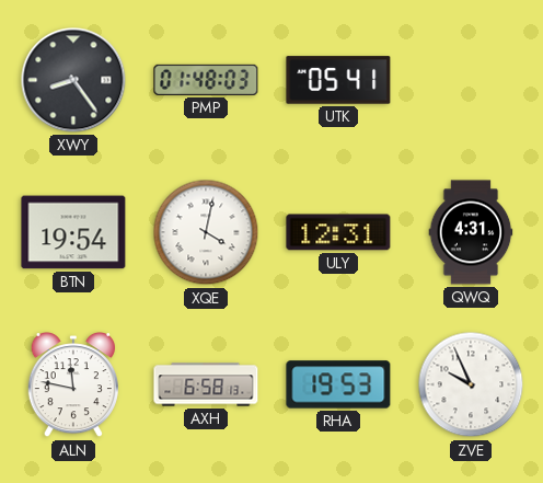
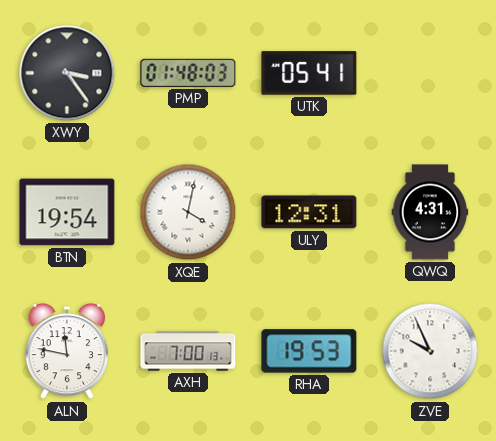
XWY: 8:24 -> 3:24 (67, 73)
AXH: 6:58 -> 7:00 (188, 351)
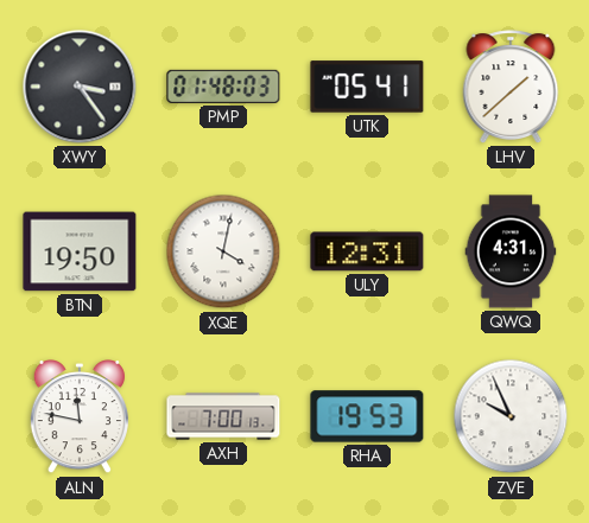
LHV: none -> 1:38 (511, 87)
BTN: 19:54 -> 19:50 (80, 251)
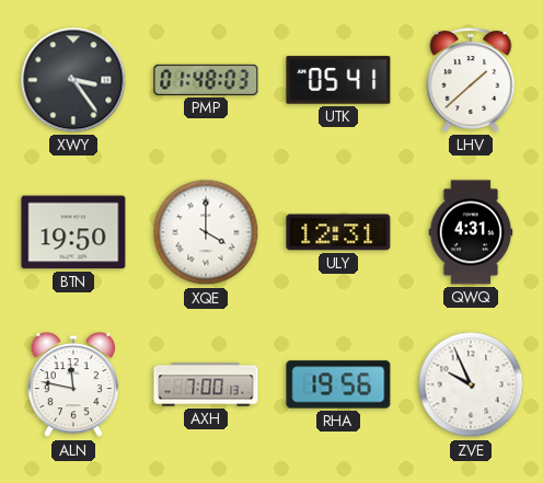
XQE: 4:02 -> 4:00 (206, 232)
RHA: 19:53 -> 19:56 (338, 384)
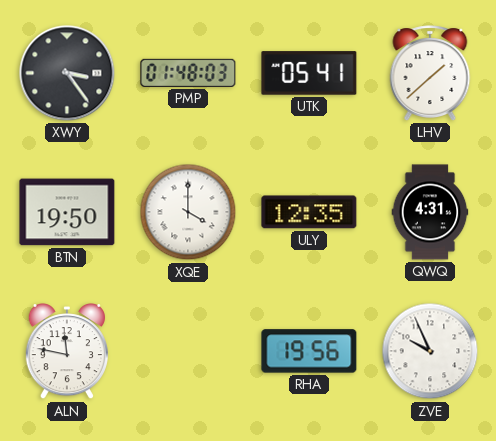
ULY: 12:31 -> 12:35 (309, 212)
AXH: 7:00 -> none (206, 384)
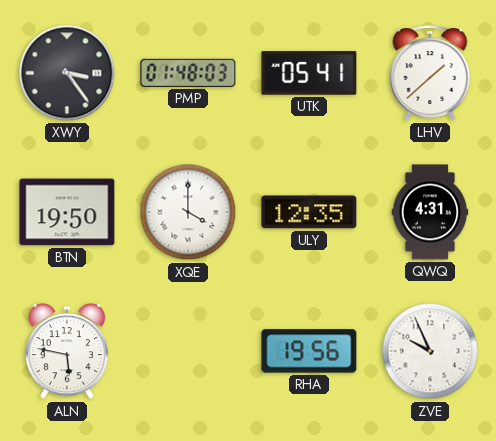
ALN: 11:47 -> 5:47 (67, 352)
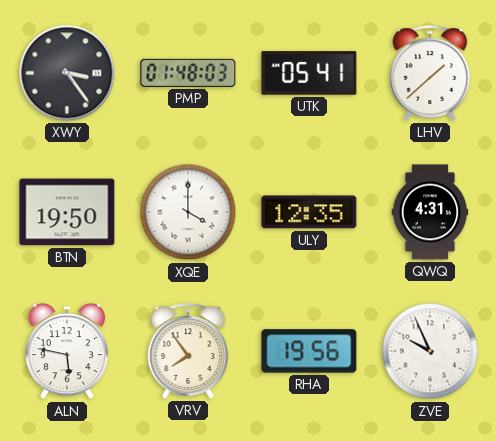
VRV: none -> 7:54 (188, 351)
